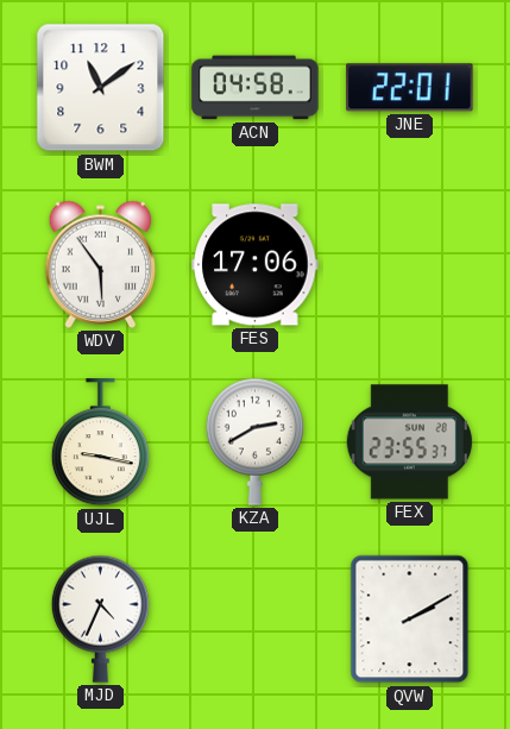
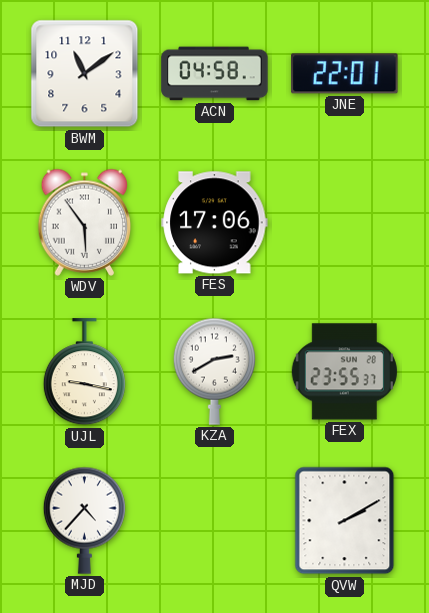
MJD: 4:34 -> 4:37 (84, 520)
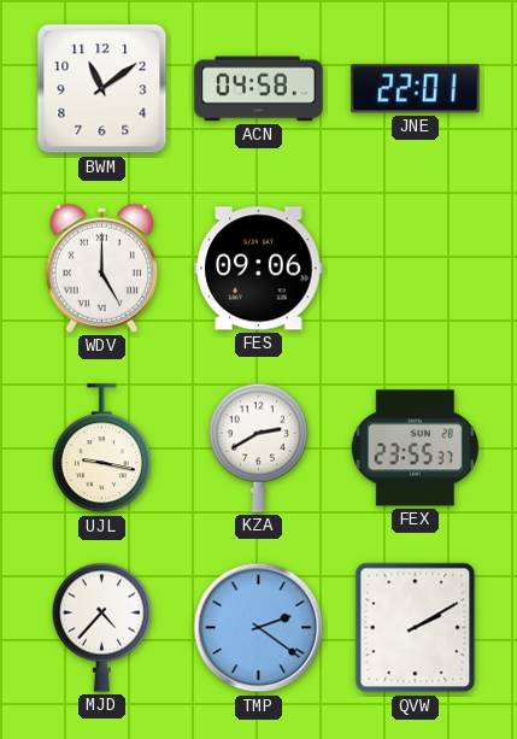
WDV: 5:54 -> 5:00 (102, 268)
FES: 17:06 -> 09:06 (259, 269)
TMP: none -> 2:21 (259, 628)
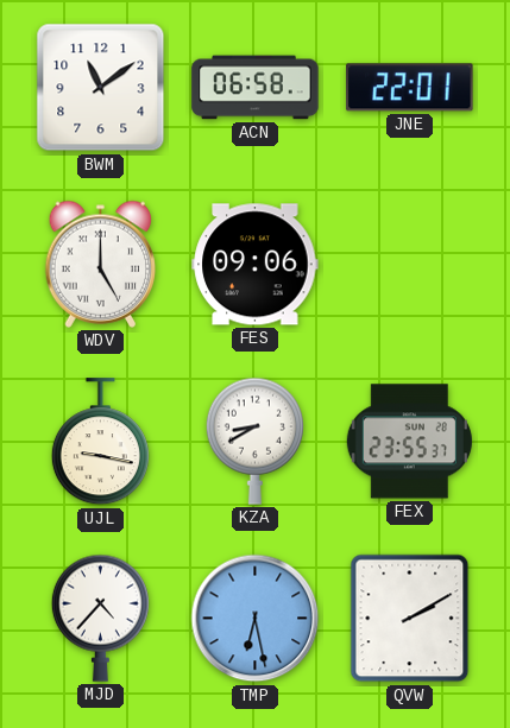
ACN: 04:58 -> 06:58 (256, 88)
KZA: 2:40 -> 8:40 (254, 441)
TMP: 2:21 -> 6:28 (256, 619)
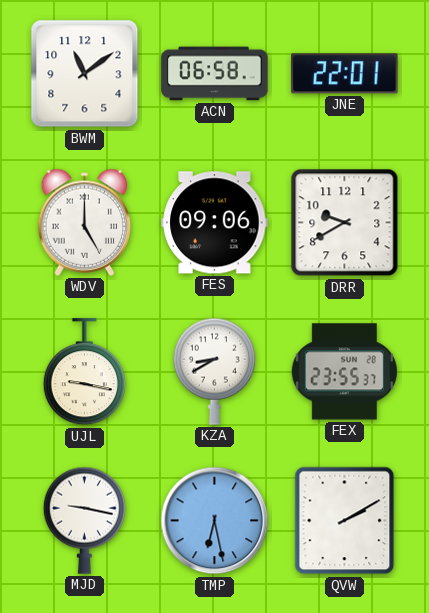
DRR: none -> 9:40 (345, 223)
MJD: 4:37 -> 9:17 (84, 520)
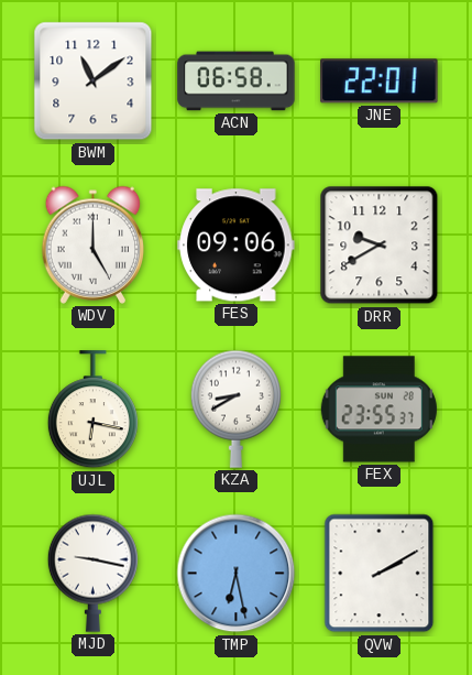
UJL: 9:17 -> 6:17 (92, 410)
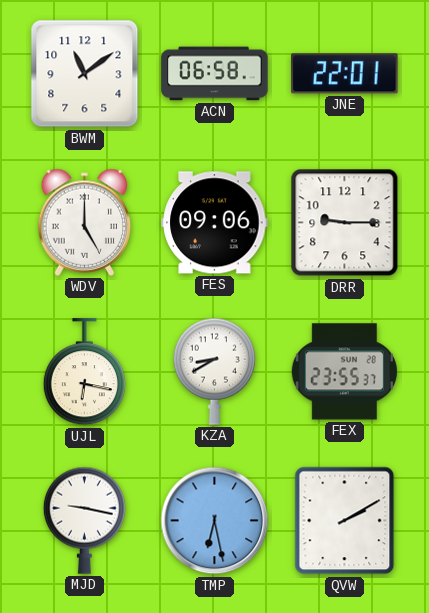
DRR: 9:40 -> 9:15 (345, 223)
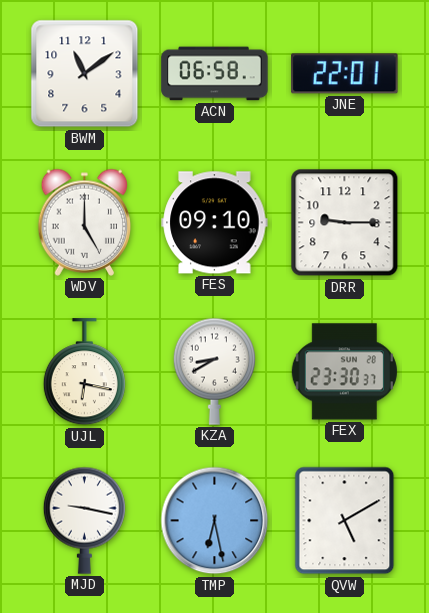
FES: 09:06 -> 09:10 (215, 223)
FEX: 23:55 -> 23:30 (344, 372)
QVW: 2:10 -> 5:10 (345, 521)
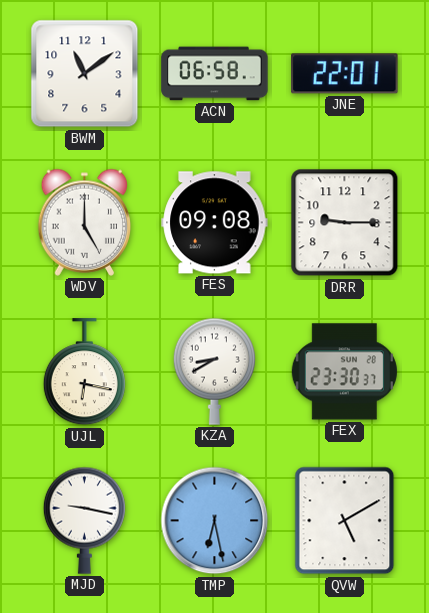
FES: 09:10 -> 09:08 (215, 223)
